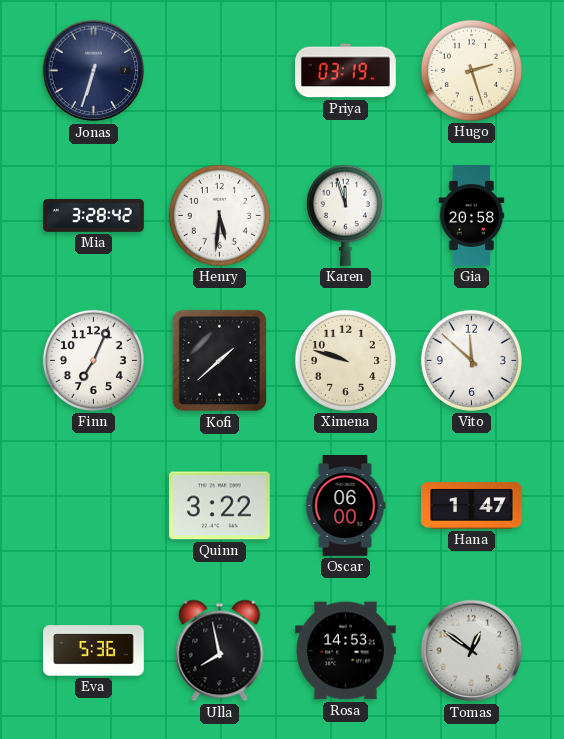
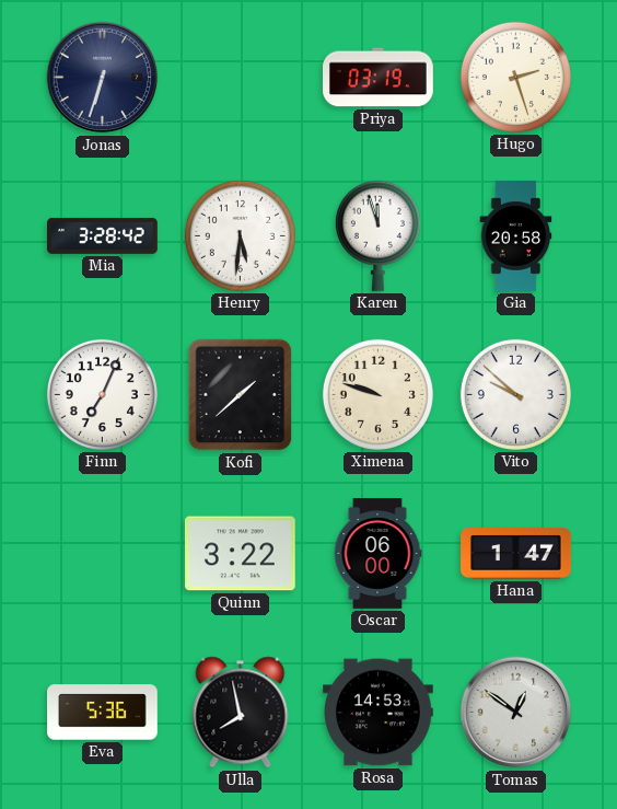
Vito: 11:52 -> 9:52 (515, 394)
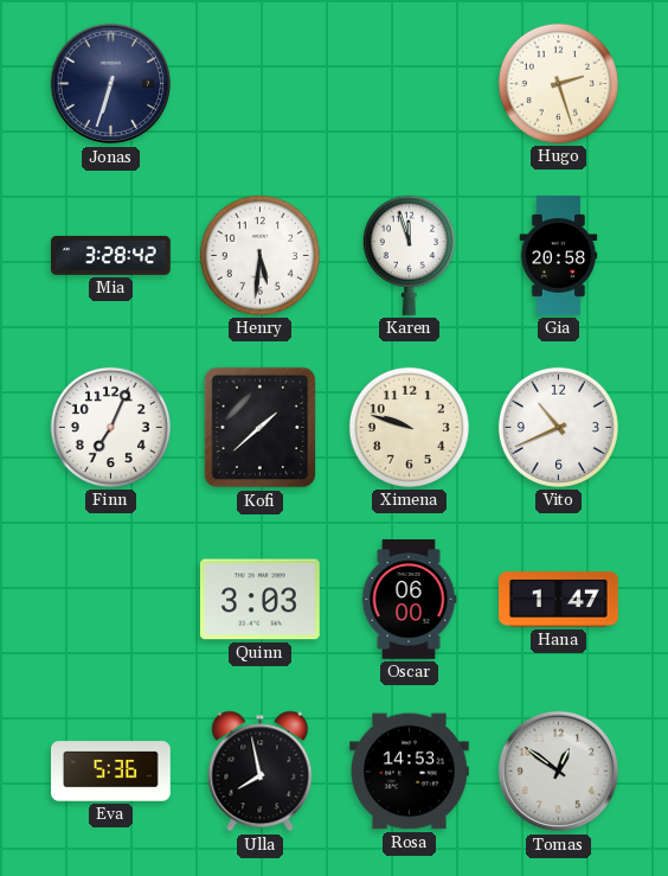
Priya: 03:19 -> none (379, 78)
Vito: 9:52 -> 10:41 (558, 427)
Quinn: 3:22 -> 3:03 (259, 600)
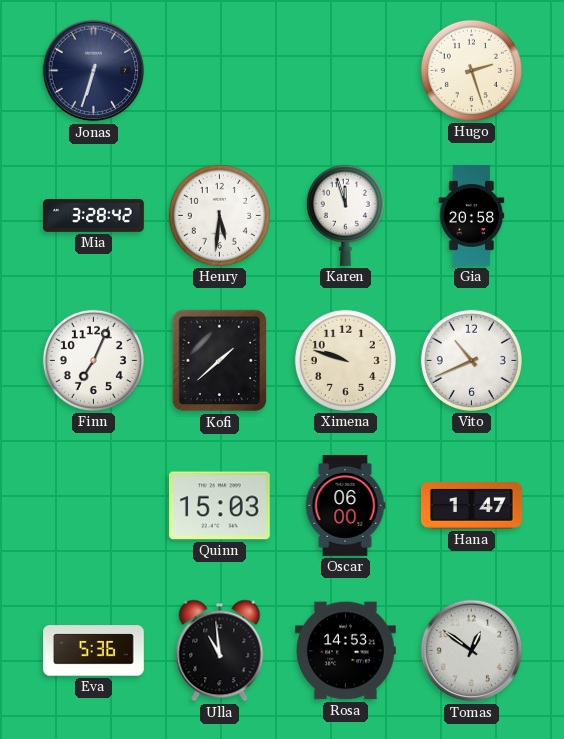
Quinn: 3:03 -> 15:03 (219, 506)
Ulla: 7:58 -> 10:59 (220, 651)
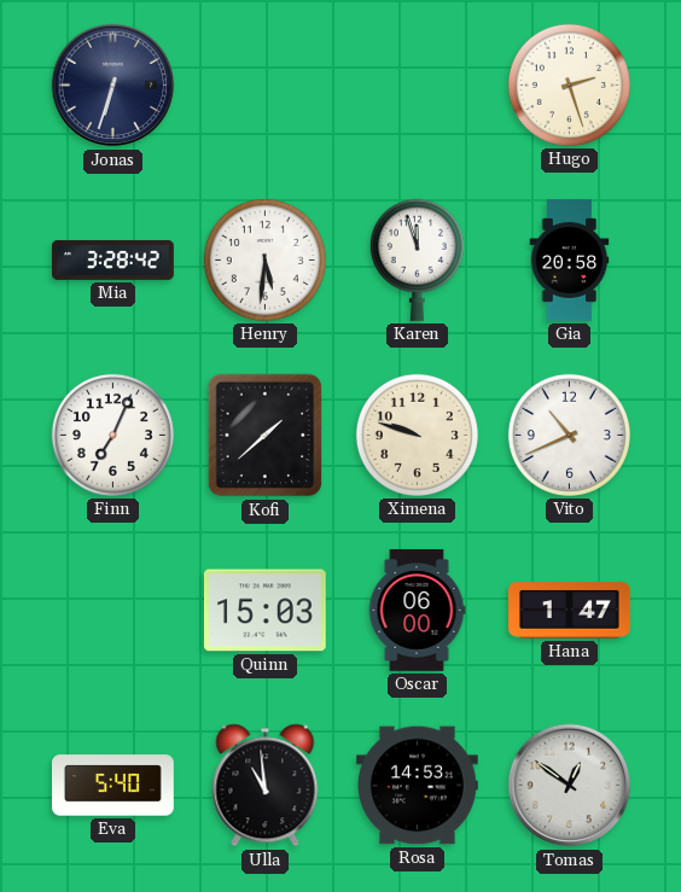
Eva: 5:36 -> 5:40 (113, 786)
